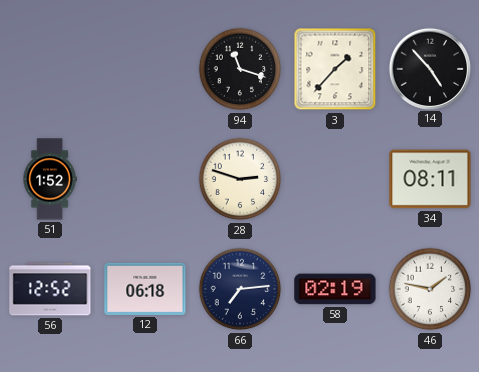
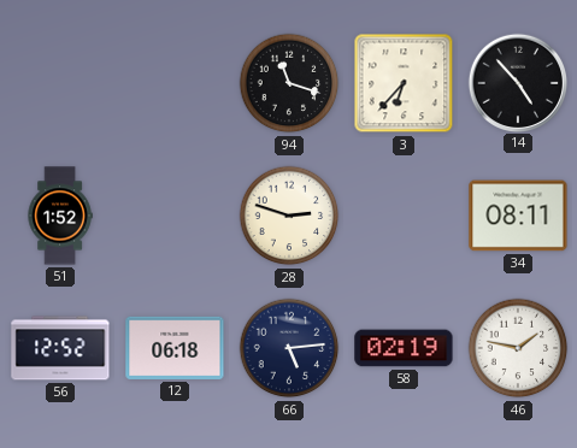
3: 1:37 -> 6:37 (404, 83)
66: 7:14 -> 5:14 (289, 348)
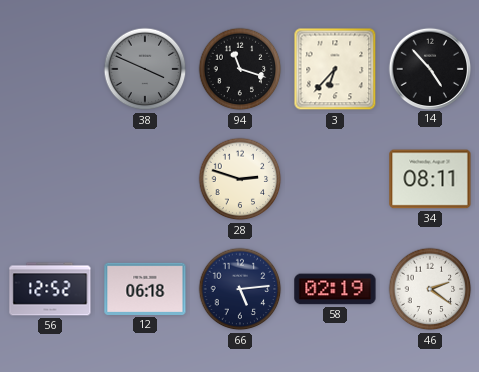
38: none -> 3:49 (145, 69)
51: 1:52 -> none (60, 216)
46: 1:47 -> 2:21 (430, 289)
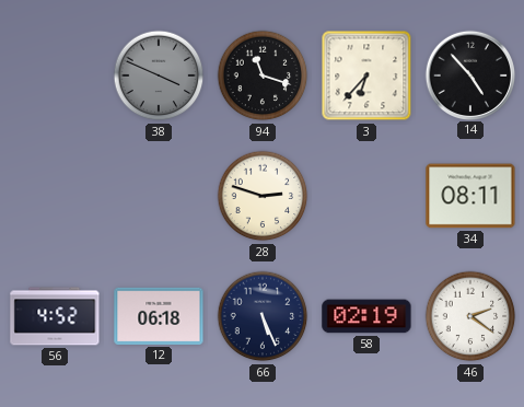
56: 12:52 -> 4:52 (55, 316)
66: 5:14 -> 5:26 (263, 316)
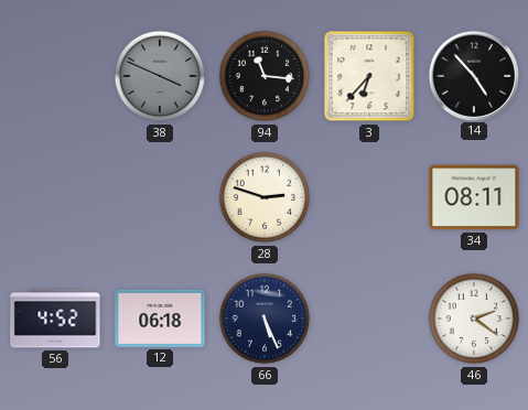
94: 11:18 -> 11:16 (265, 76)
58: 02:19 -> none (366, 316)
